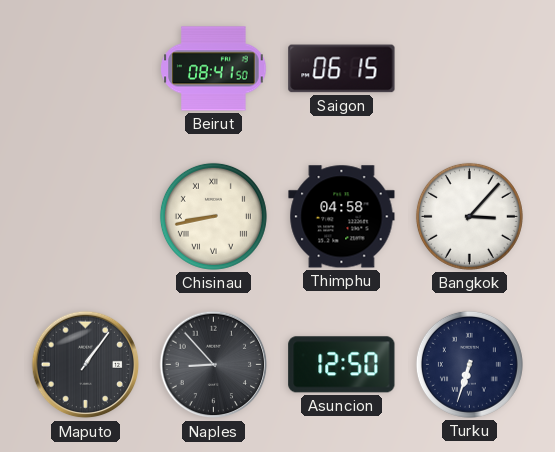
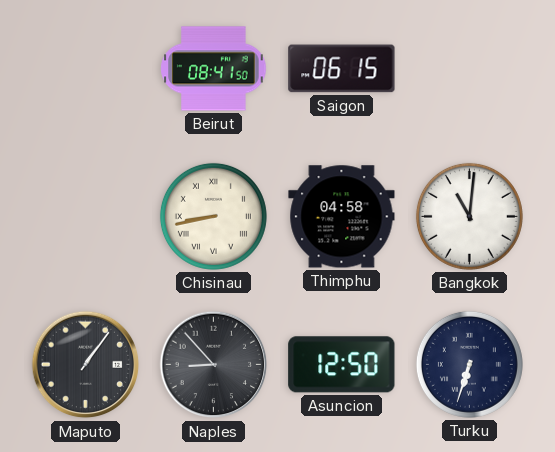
Bangkok: 3:07 -> 11:01 (469, 216)
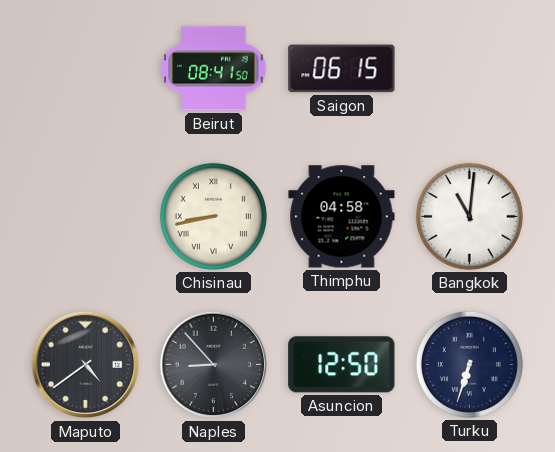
Maputo: 1:06 -> 4:39 (86, 365)
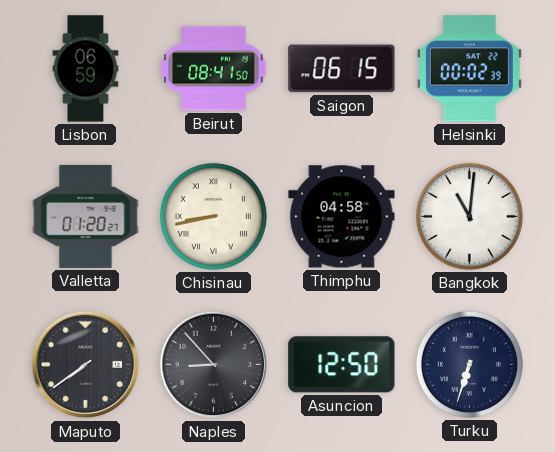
Lisbon: none -> 06:59 (86, 69)
Helsinki: none -> 00:02 (469, 69)
Valletta: none -> 01:20 (86, 216)
Maputo: 4:39 -> 7:39 (86, 365)
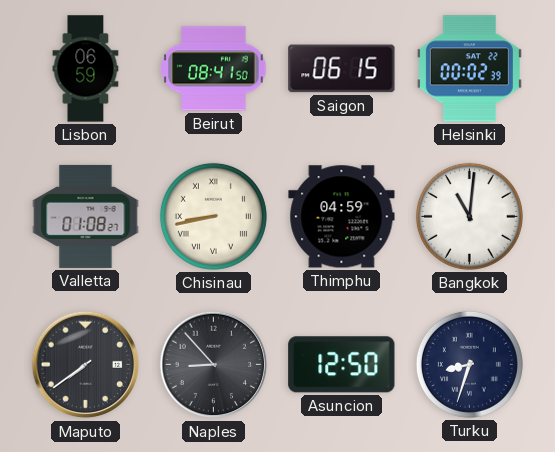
Valletta: 01:20 -> 01:08 (86, 216)
Thimphu: 04:58 -> 04:59 (342, 217)
Turku: 6:33 -> 8:33 (469, 364)
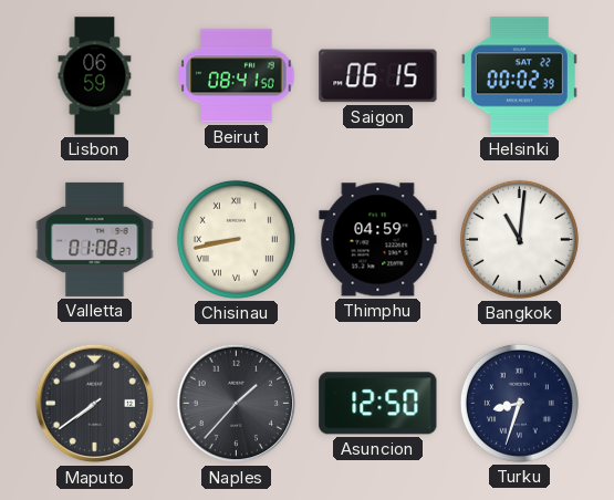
Naples: 8:53 -> 1:37 (237, 404)
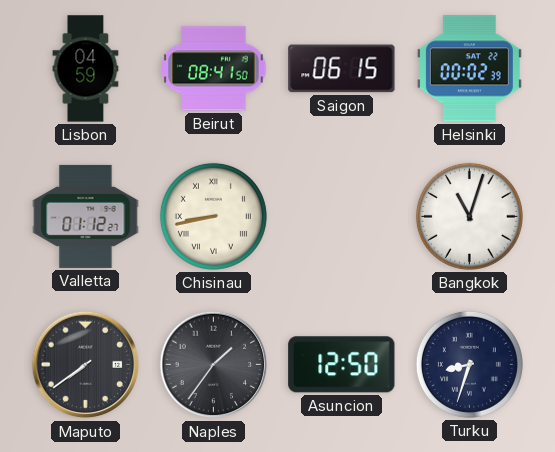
Lisbon: 06:59 -> 04:59 (86, 69)
Valletta: 01:08 -> 01:12 (86, 216)
Thimphu: 04:59 -> none (378, 240)
Bangkok: 11:01 -> 11:03 (469, 216)
Naples: 1:37 -> 1:36 (214, 365)
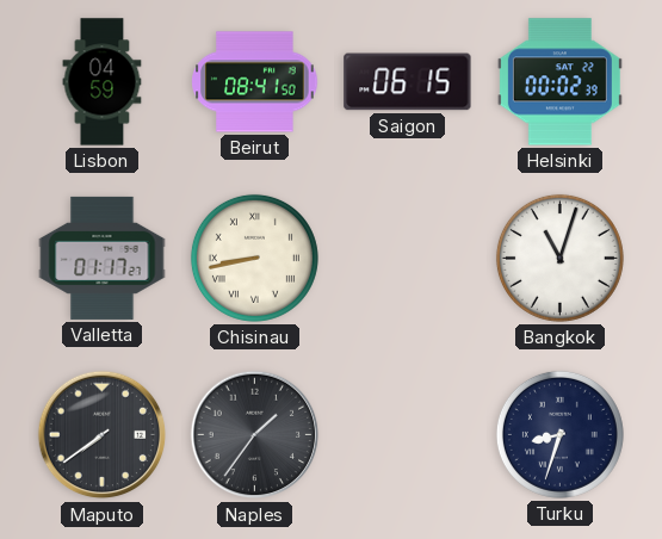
Valletta: 01:12 -> 01:17 (103, 258)
Asuncion: 12:50 -> none (342, 365)
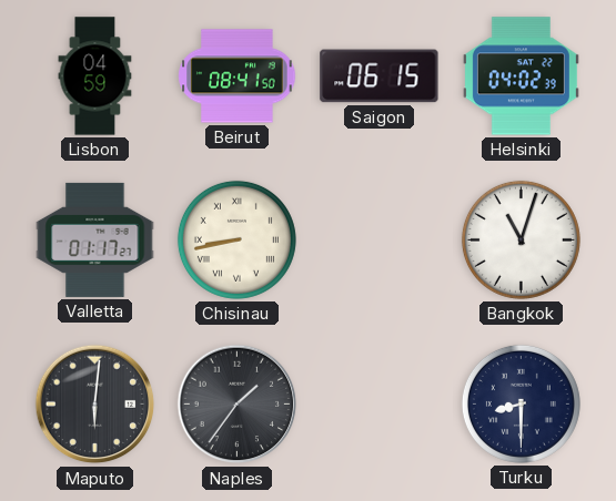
Helsinki: 00:02 -> 04:02 (521, 76)
Maputo: 7:39 -> 6:01 (95, 405)
Turku: 8:33 -> 8:30 (521, 403)
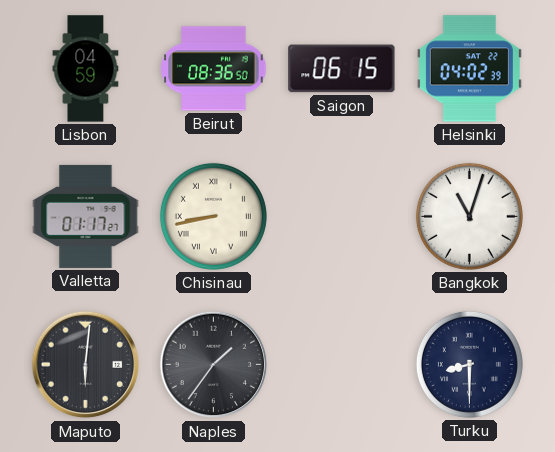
Beirut: 08:41 -> 08:36 (214, 69)
